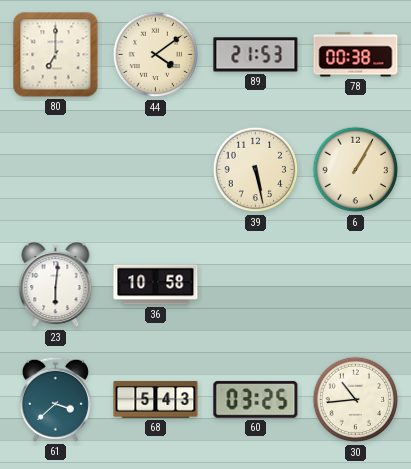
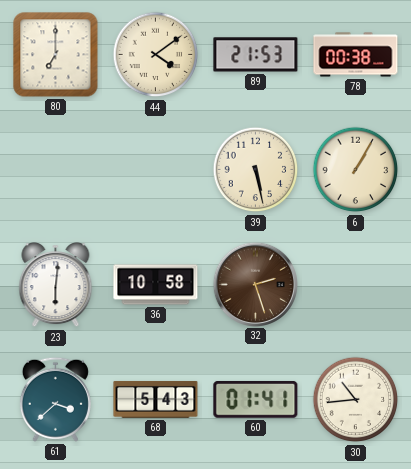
32: none -> 2:27 (255, 284)
60: 03:25 -> 01:41 (256, 399)
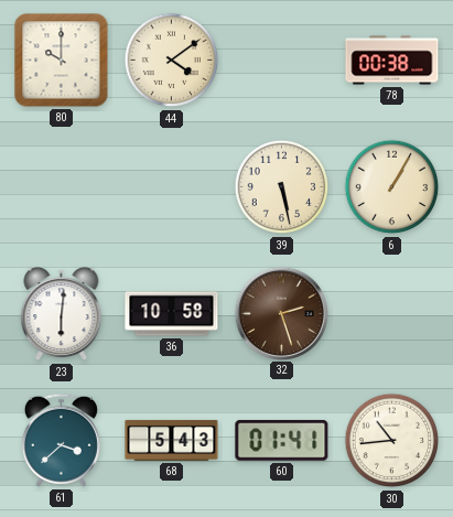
80: 7:00 -> 10:00 (62, 61)
89: 21:53 -> none (256, 55)
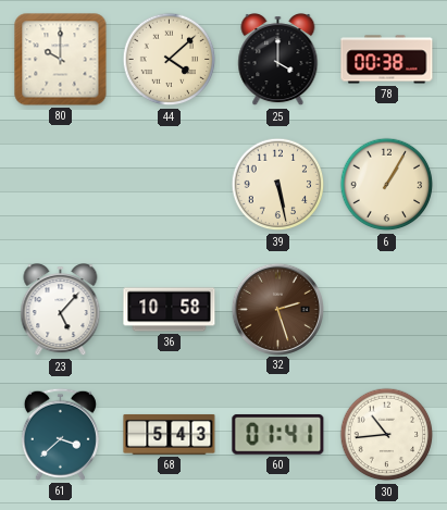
44: 4:09 -> 4:08 (170, 60)
25: none -> 4:00 (278, 60)
23: 6:01 -> 5:07 (61, 310)
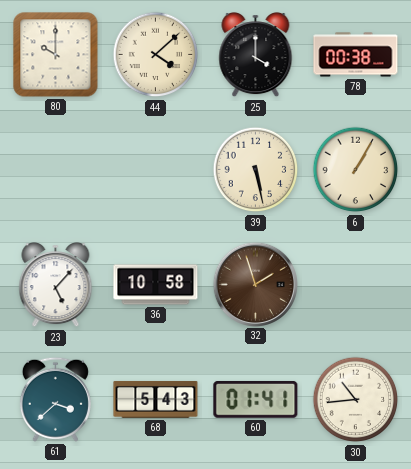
32: 2:27 -> 1:57 (255, 284)
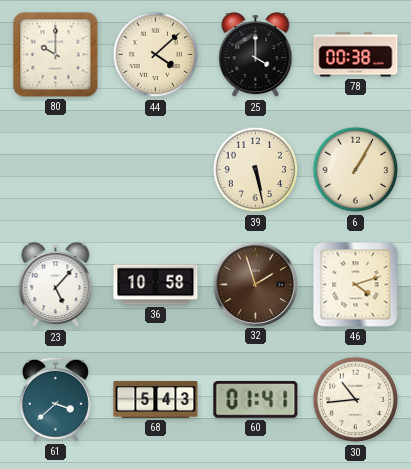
46: none -> 4:12 (356, 285)
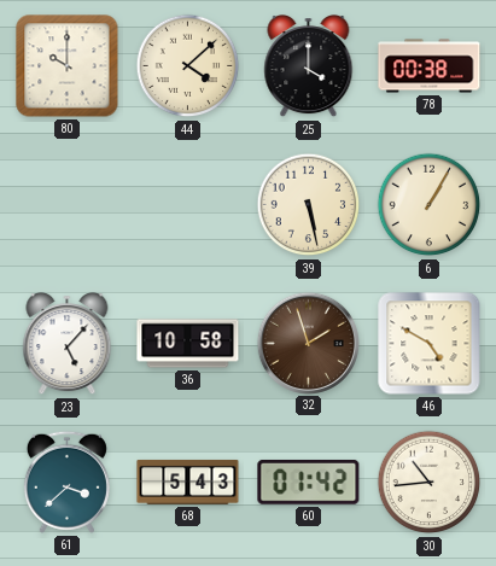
46: 4:12 -> 4:50 (430, 344)
60: 01:41 -> 01:42 (309, 482)
